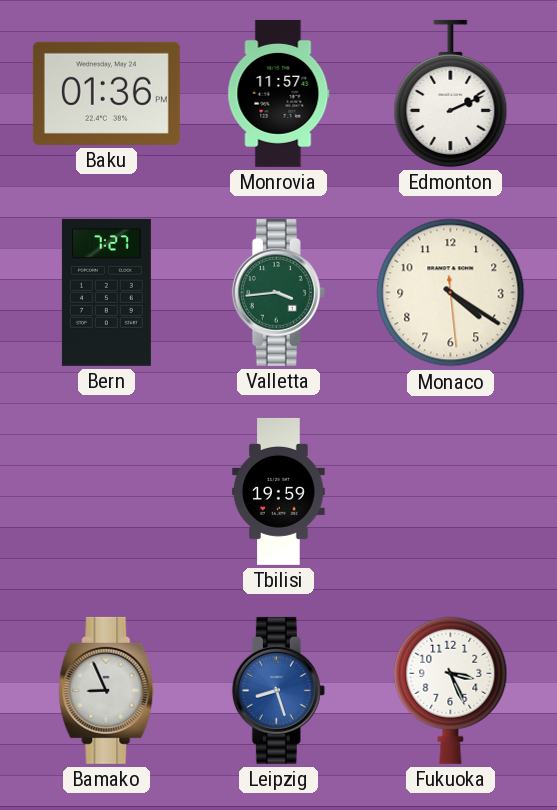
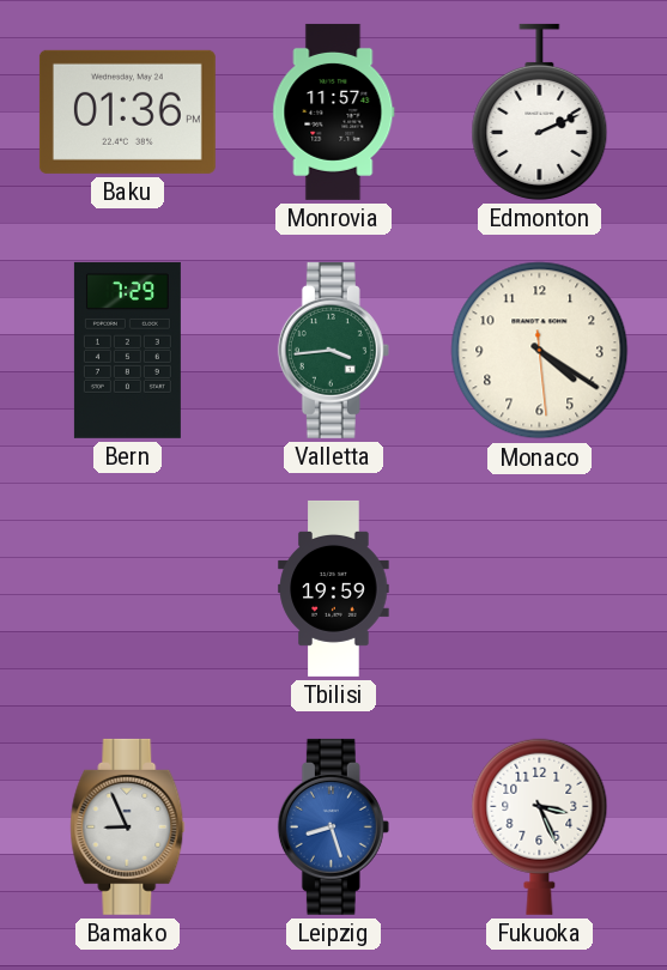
Bern: 7:27 -> 7:29 (127, 350)
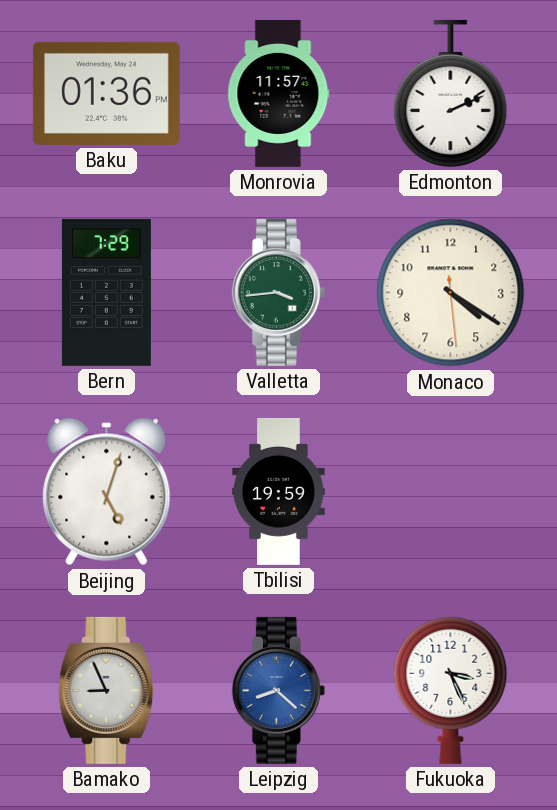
Beijing: none -> 5:03 (107, 492)
Leipzig: 8:27 -> 8:22 (278, 690)
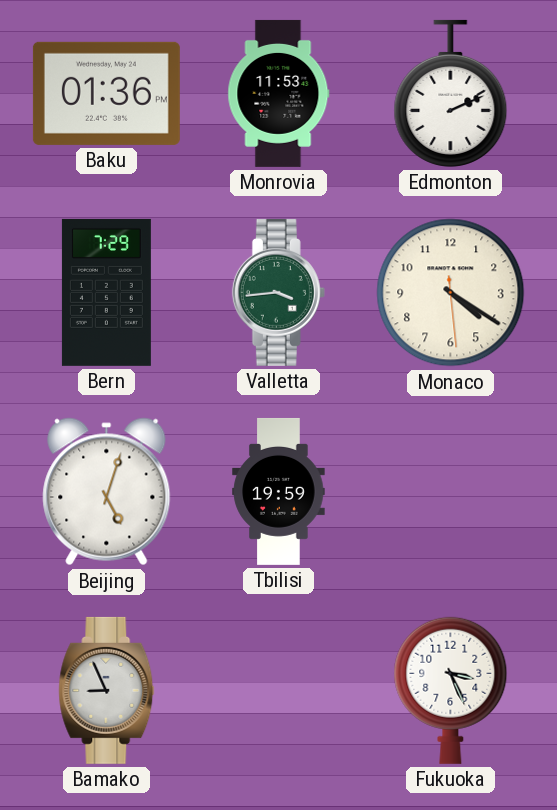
Monrovia: 11:57 -> 11:53 (279, 93)
Leipzig: 8:22 -> none (278, 690)
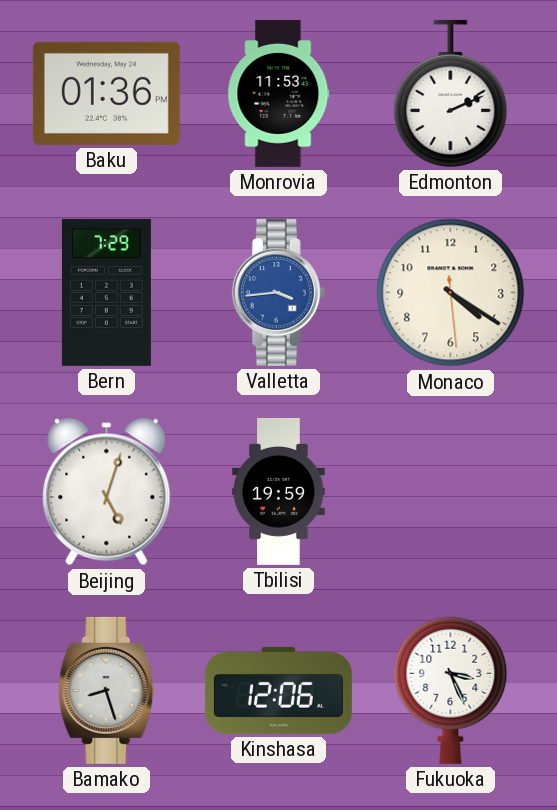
Valletta dial: green -> blue (278, 292)
Bamako: 8:56 -> 8:27 (107, 690)
Kinshasa: none -> 12:06 (278, 690)
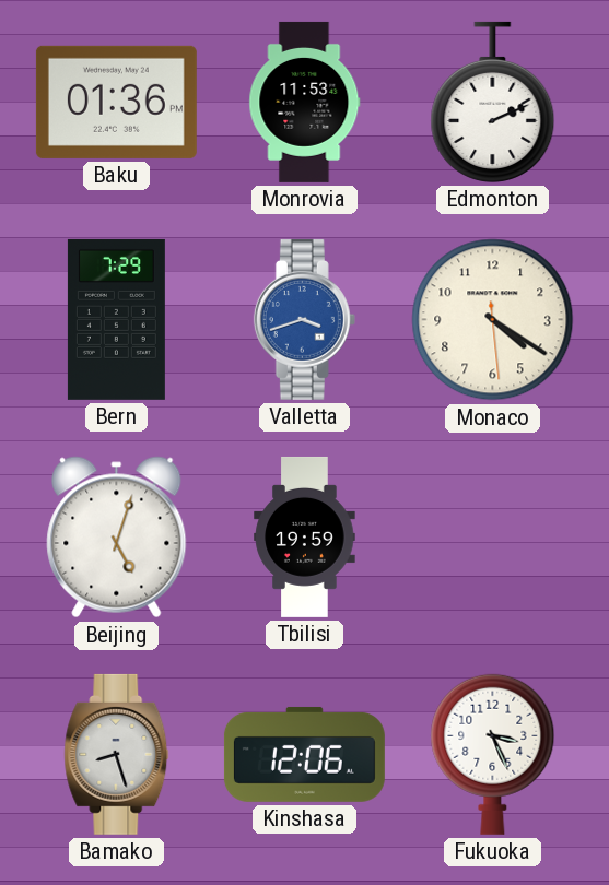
Valletta: 3:44 -> 3:42 (304, 319)
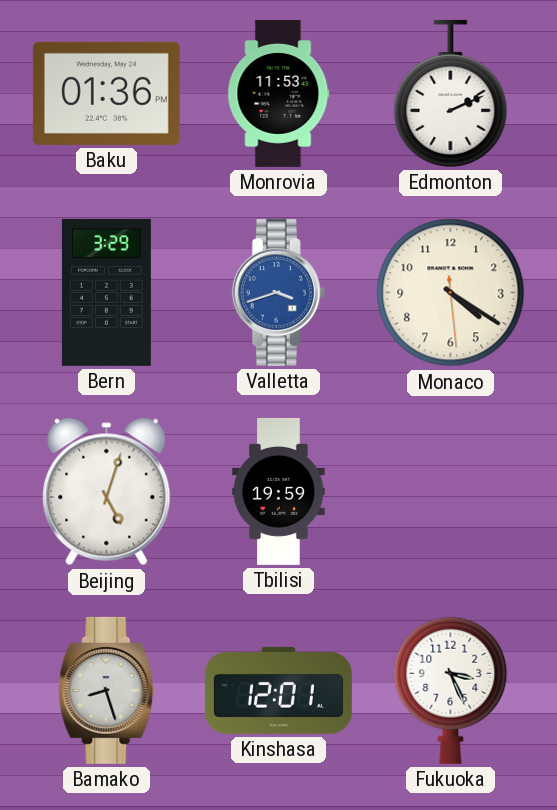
Bern: 7:29 -> 3:29 (106, 292)
Kinshasa: 12:06 -> 12:01 (278, 690)
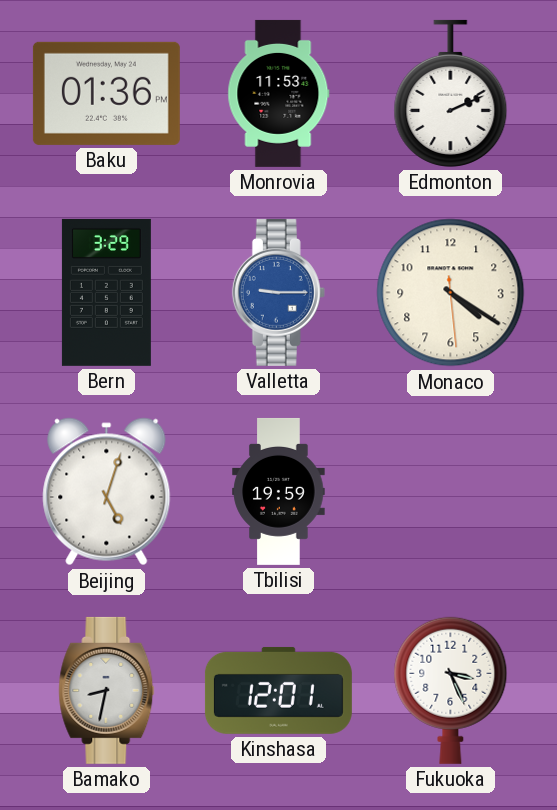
Valletta: 3:42 -> 9:15 (278, 292)
Bamako: 8:27 -> 8:32 (107, 690)
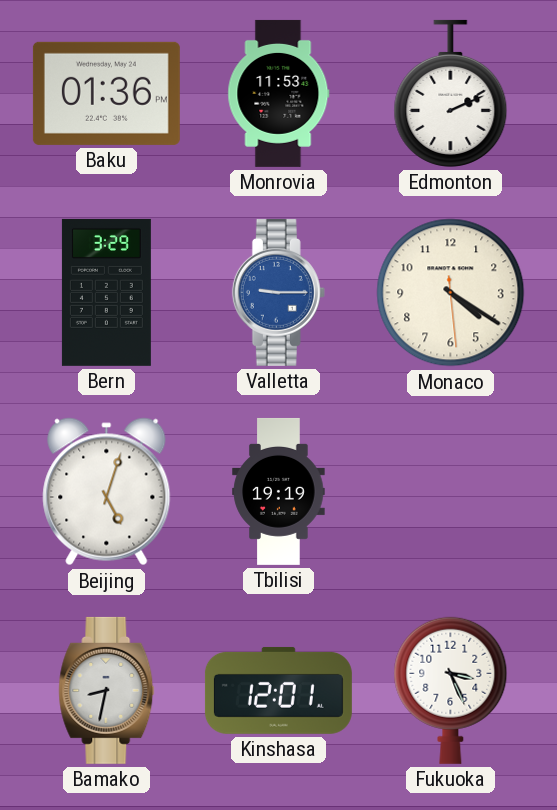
Tbilisi: 19:59 -> 19:19 (279, 491)
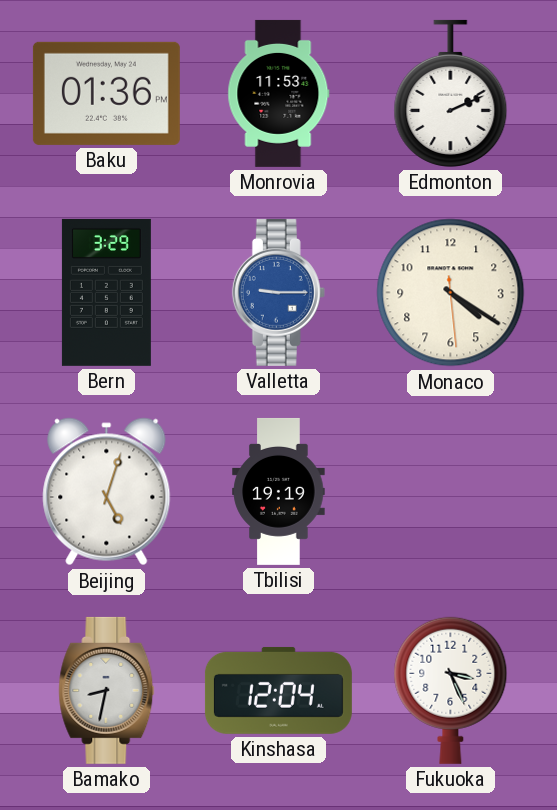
Kinshasa: 12:01 -> 12:04 (278, 690)
